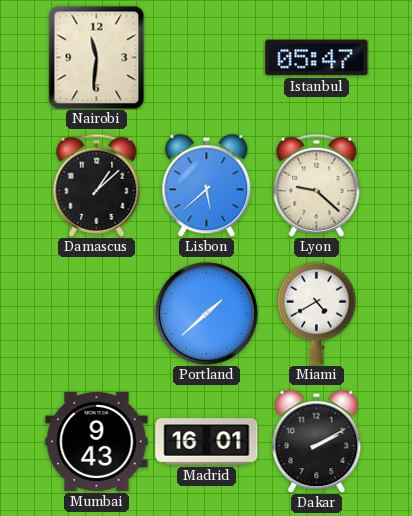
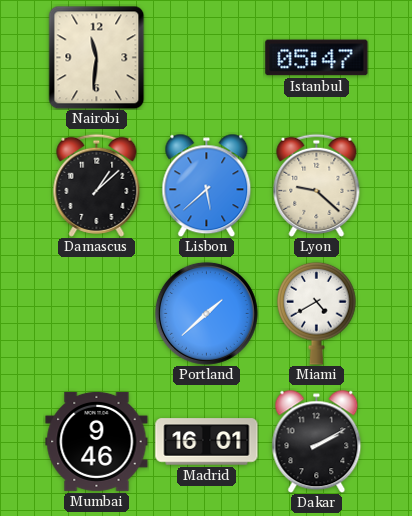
Mumbai: 9:43 -> 9:46 (97, 441)
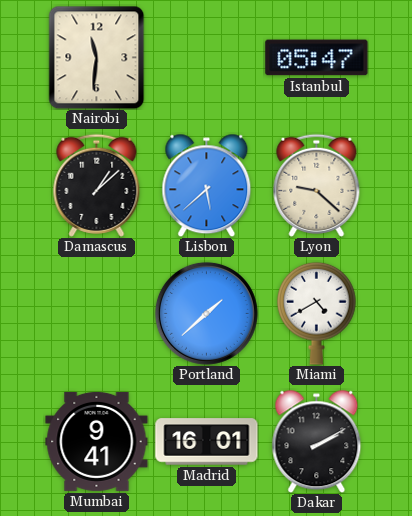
Mumbai: 9:46 -> 9:41 (97, 441)
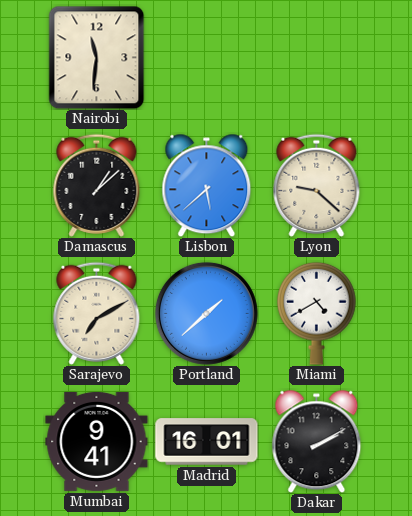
Istanbul: 05:47 -> none (317, 58)
Sarajevo: none -> 7:10 (97, 313)
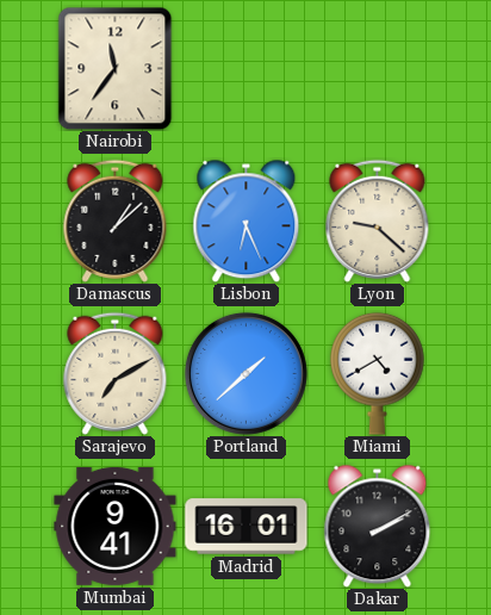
Nairobi: 11:31 -> 11:36 (116, 68)
Lisbon: 5:38 -> 6:26 (247, 220)
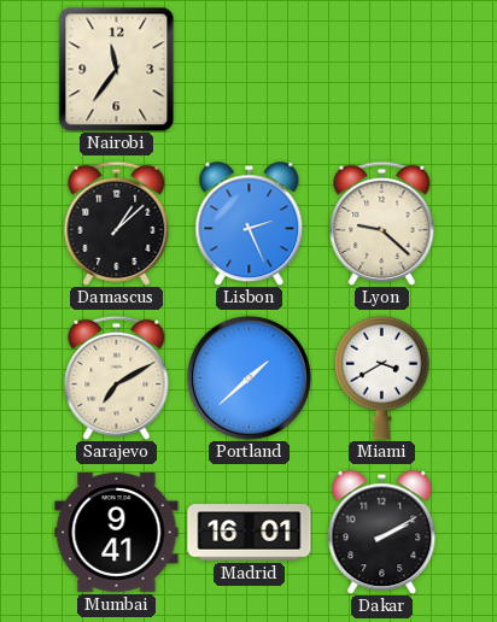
Lisbon: 6:26 -> 2:26 (250, 223)
Miami: 4:40 -> 3:40 (382, 377)
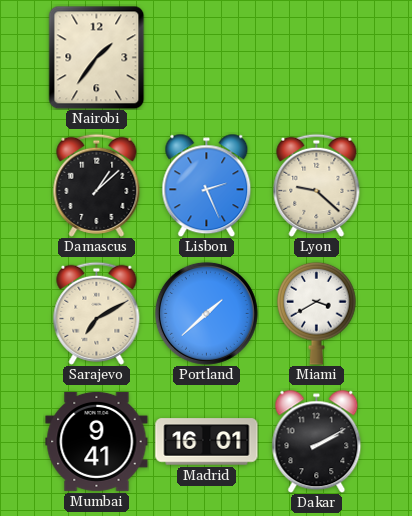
Nairobi: 11:36 -> 1:36 (97, 57)
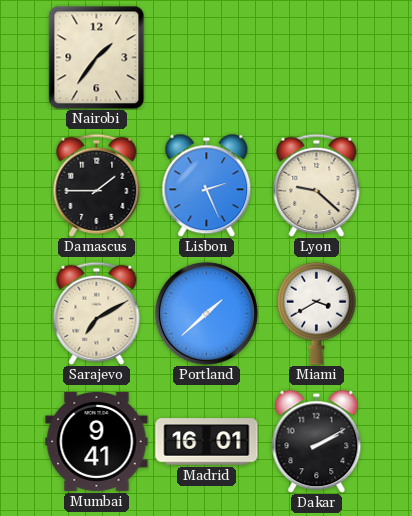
Damascus: 1:08 -> 1:45 (97, 185)
